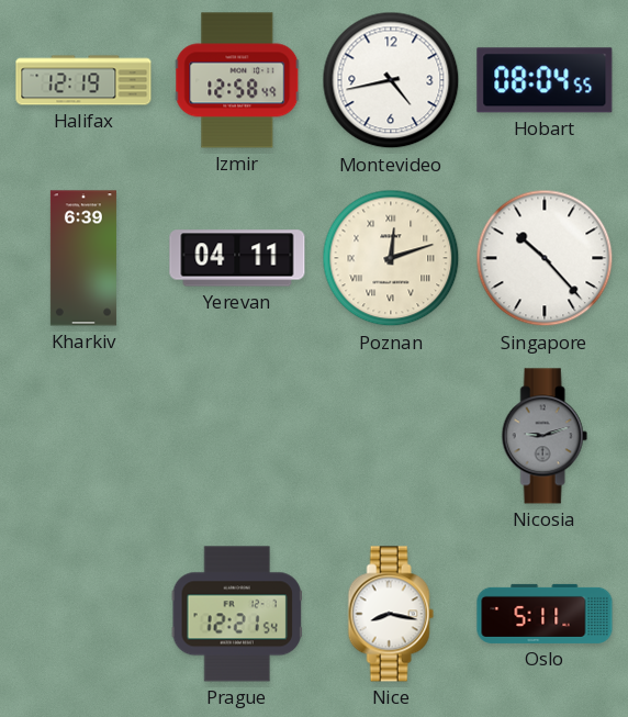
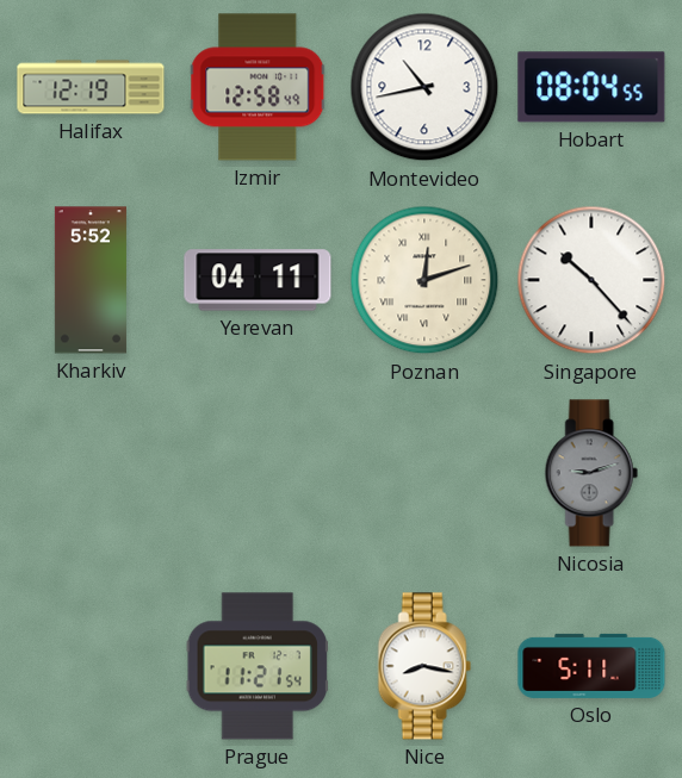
Montevideo: 4:43 -> 10:43 (424, 87)
Kharkiv: 6:39 -> 5:52 (91, 280)
Prague: 12:21 -> 11:21 (258, 666)
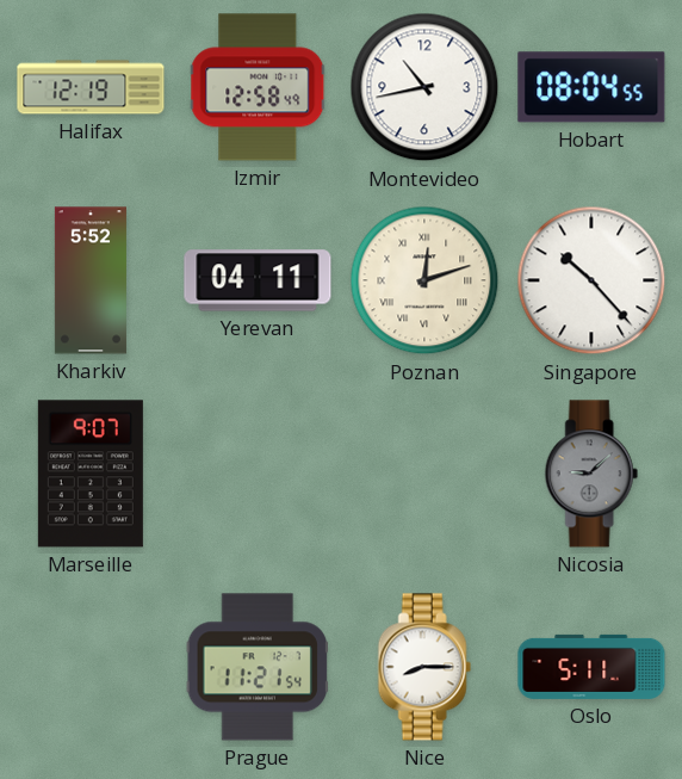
Marseille: none -> 9:07 (91, 474)
Nicosia: 9:12 -> 9:08 (591, 474)
Nice: 8:17 -> 8:15 (424, 667)
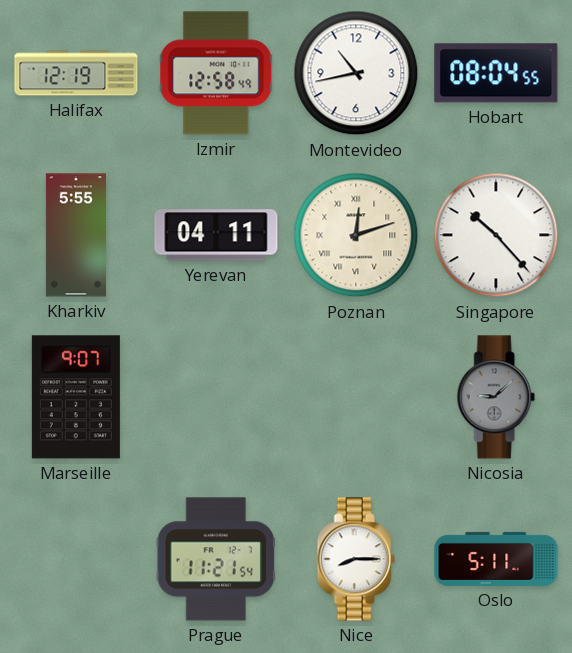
Kharkiv: 5:52 -> 5:55 (76, 235)
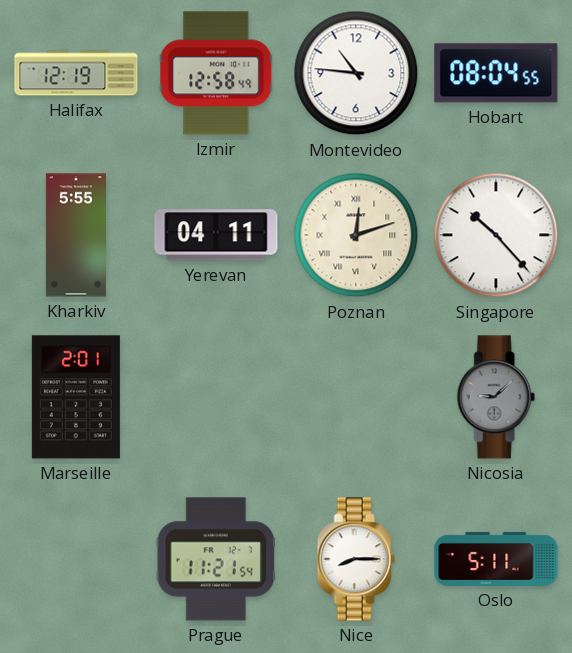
Montevideo: 10:43 -> 10:46 (356, 73)
Marseille: 9:07 -> 2:01 (76, 397)
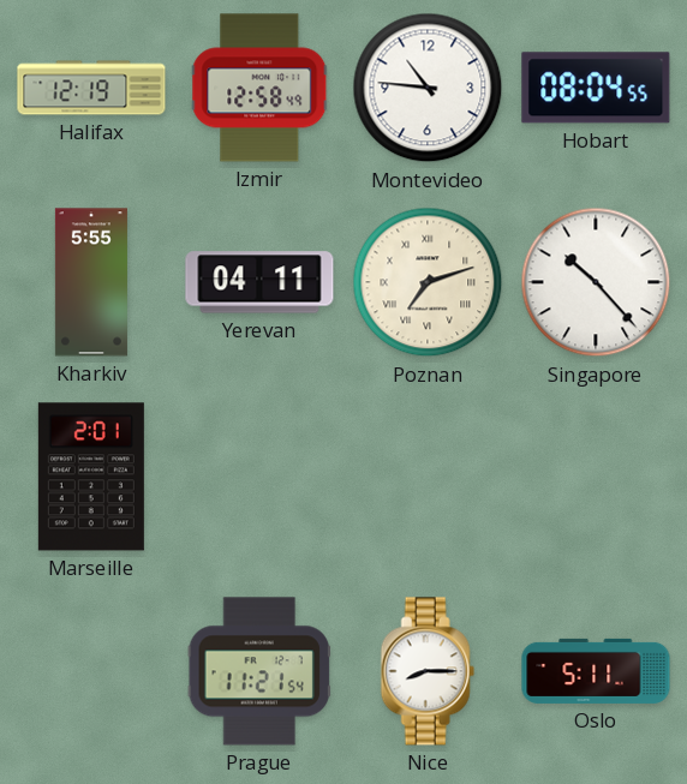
Poznan: 12:12 -> 7:12 (428, 282)
Nicosia: 9:08 -> none (496, 397)
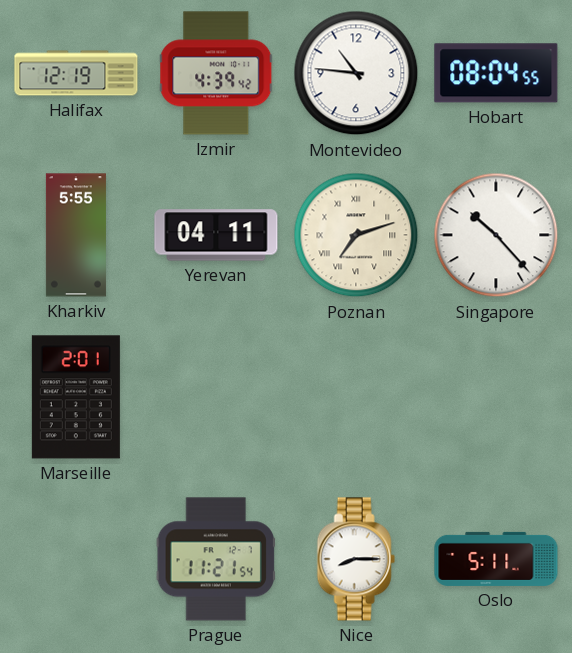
Izmir: 12:58 -> 4:39 (216, 73)
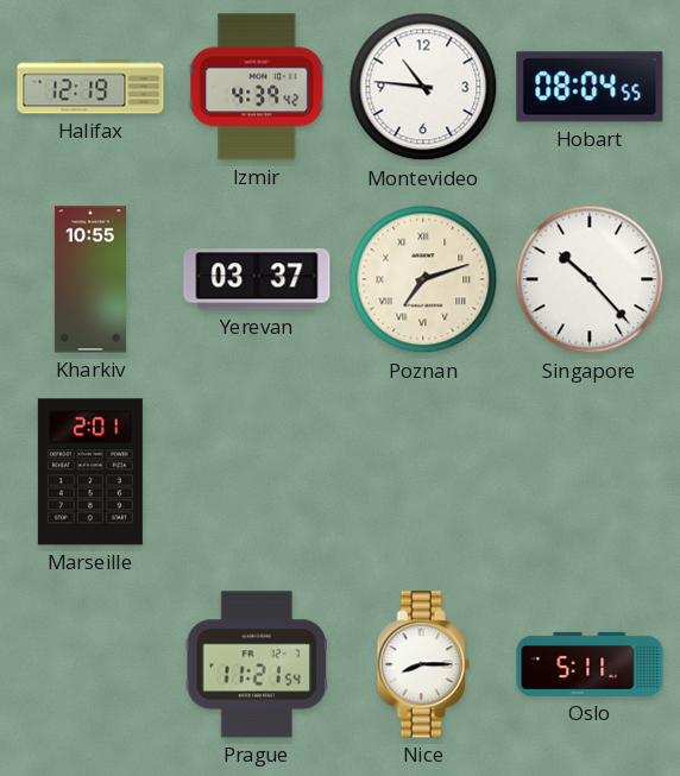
Kharkiv: 5:55 -> 10:55 (90, 279)
Yerevan: 04:11 -> 03:37 (257, 279)
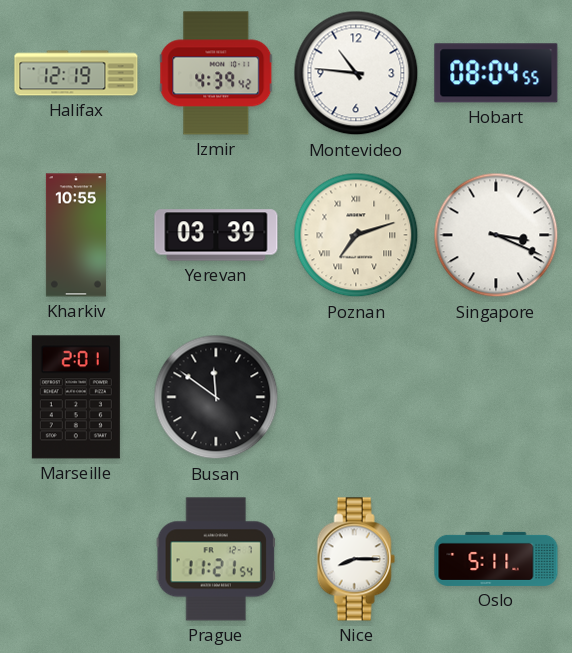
Yerevan: 03:37 -> 03:39 (216, 235)
Singapore: 10:23 -> 3:19 (496, 235)
Busan: none -> 11:51 (216, 397)
